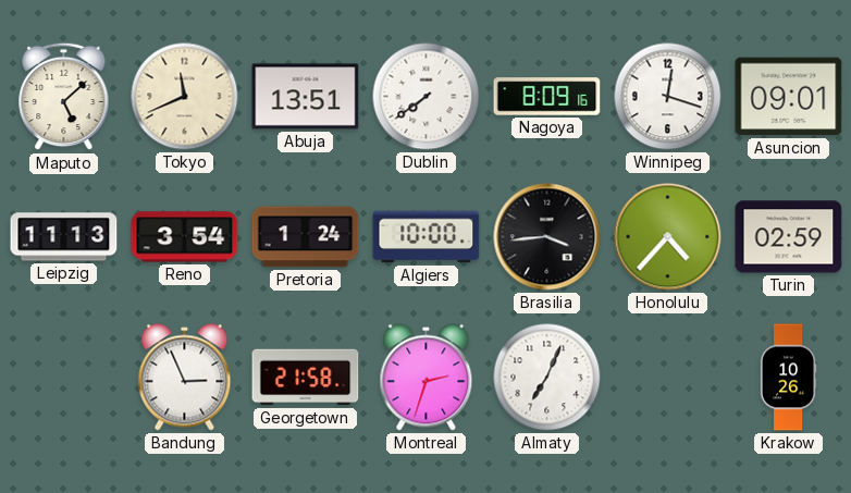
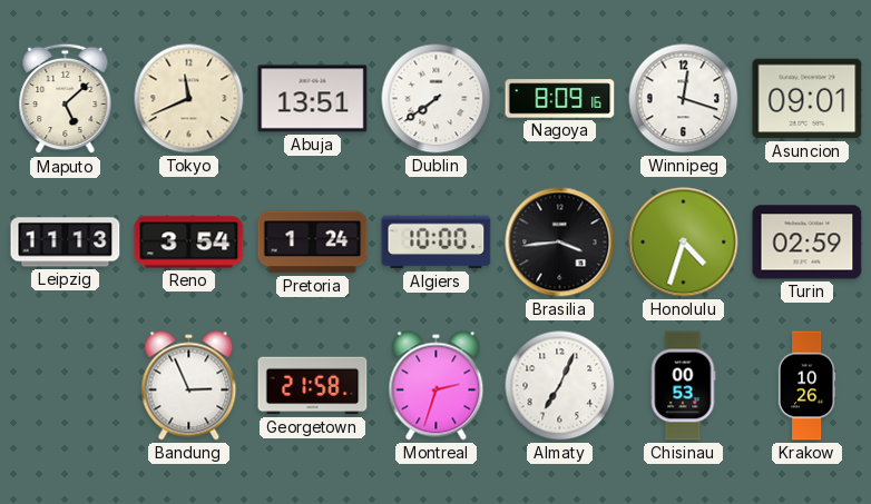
Honolulu: 4:37 -> 4:33 (684, 243)
Chisinau: none -> 00:53 (683, 386)
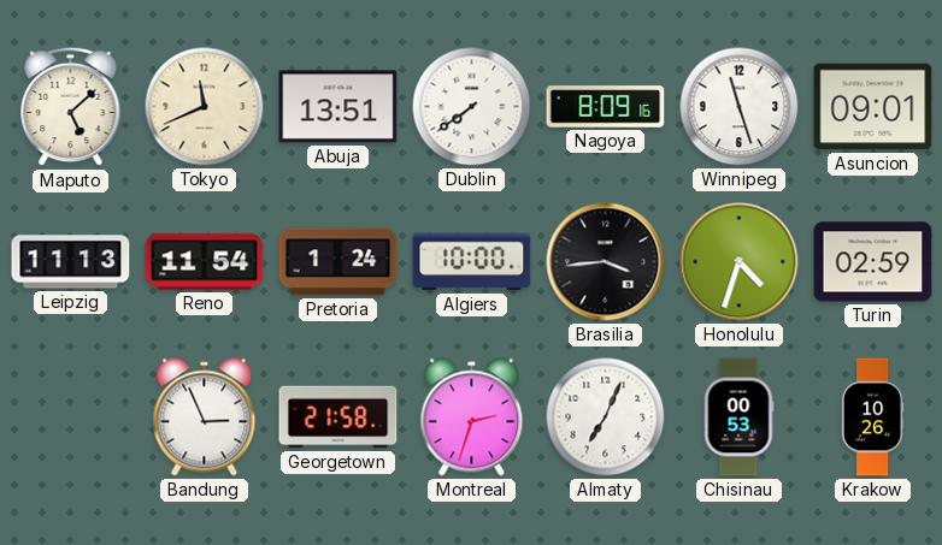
Winnipeg: 12:18 -> 11:27 (740, 107)
Reno: 3:54 -> 11:54 (205, 262)
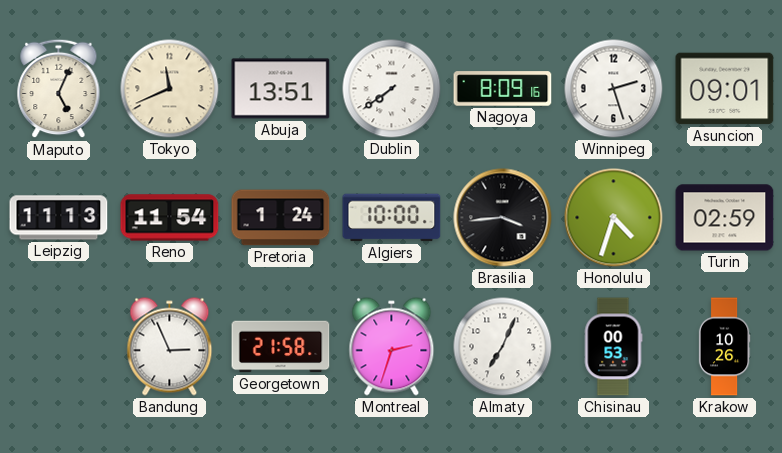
Maputo: 5:08 -> 5:04 (59, 89)
Winnipeg: 11:27 -> 2:27 (614, 89)
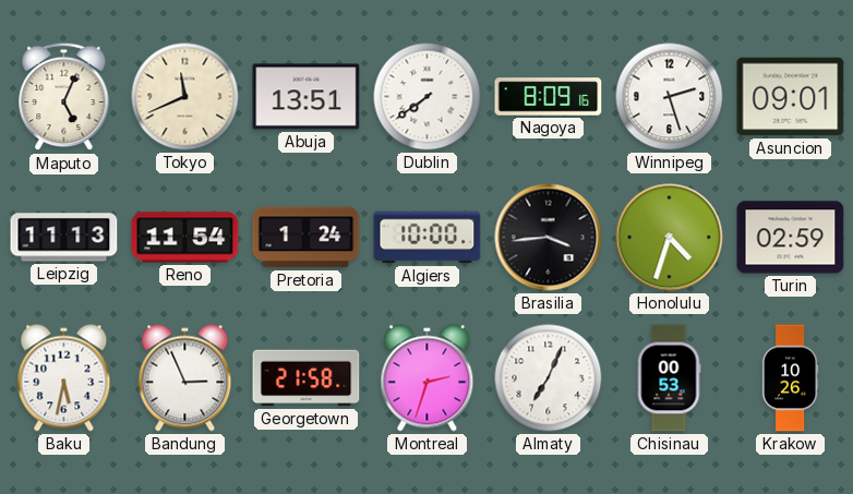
Baku: none -> 5:32 (64, 378)
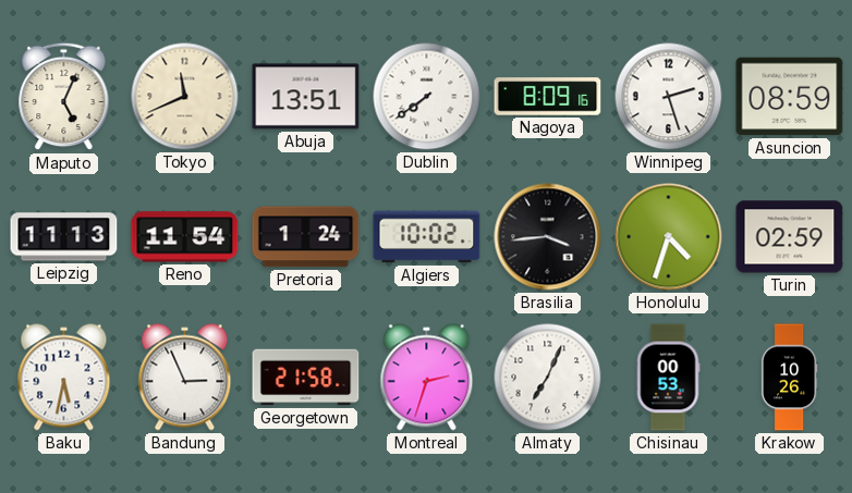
Asuncion: 09:01 -> 08:59 (790, 97)
Algiers: 10:00 -> 10:02 (427, 237)
